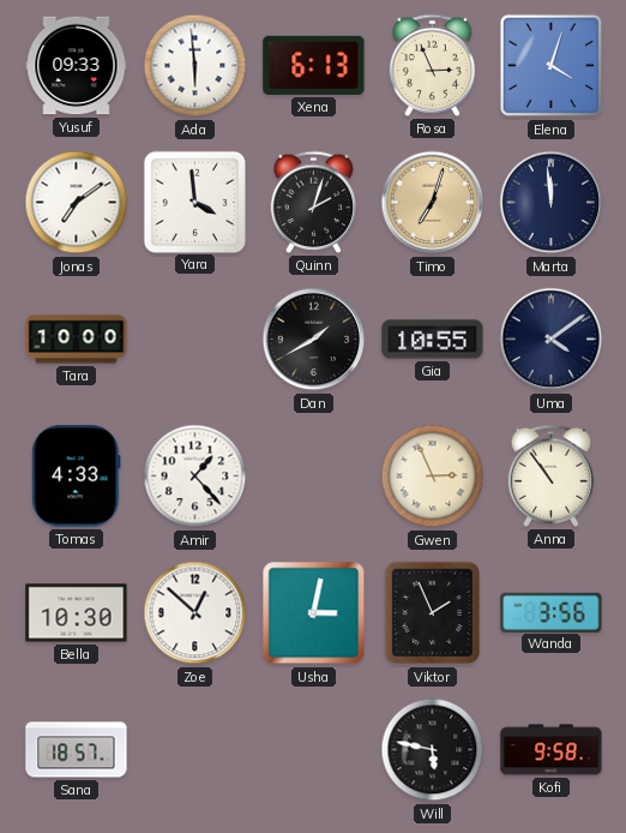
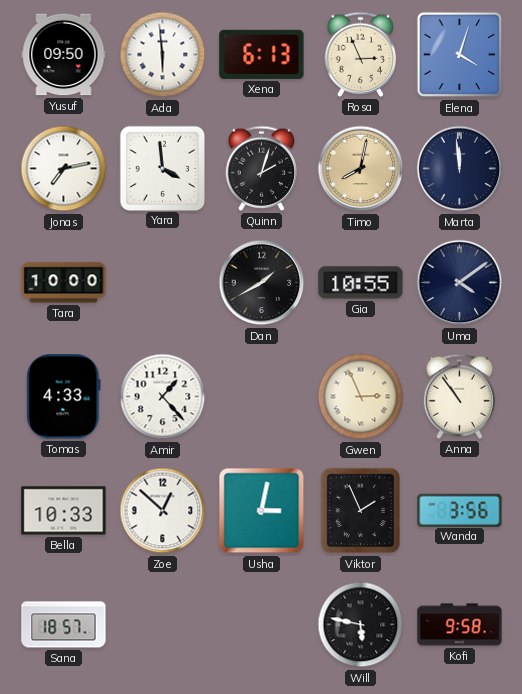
Yusuf: 09:33 -> 09:50 (64, 55)
Jonas: 7:09 -> 7:13 (64, 169)
Timo: 7:03 -> 8:02 (361, 169)
Bella: 10:30 -> 10:33 (64, 511)
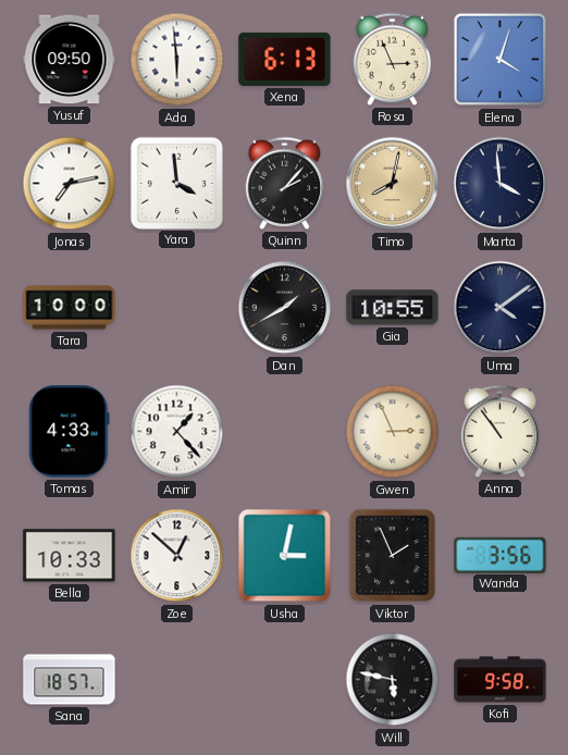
Quinn: 2:03 -> 2:07 (285, 183)
Marta: 11:59 -> 3:59 (501, 184)
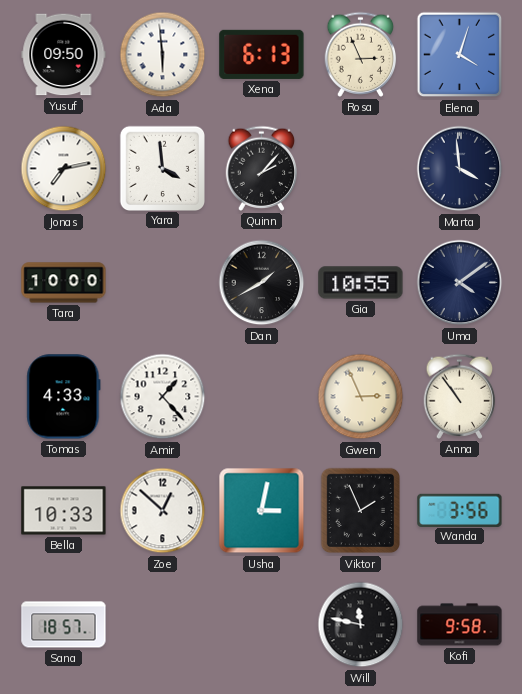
Timo: 8:02 -> none (393, 184)
Will: 5:47 -> 11:47 (361, 625)
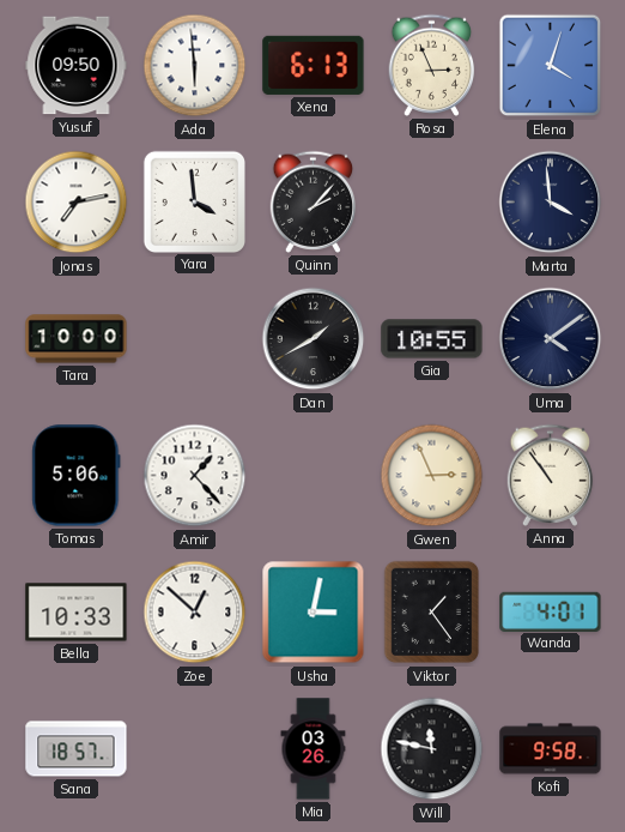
Tomas: 4:33 -> 5:06 (77, 476)
Viktor: 1:56 -> 1:24 (432, 613)
Wanda: 3:56 -> 4:01 (551, 611)
Mia: none -> 03:26 (314, 749)
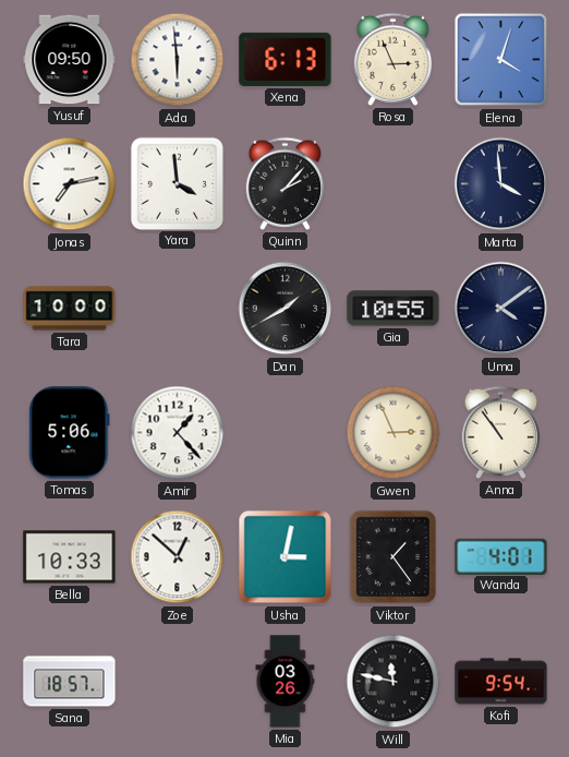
Kofi: 9:58 -> 9:54 (501, 682)
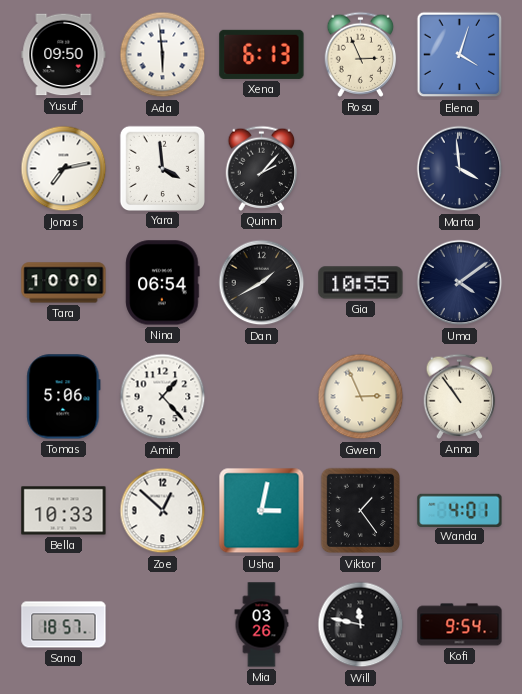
Nina: none -> 06:54 (163, 283)
